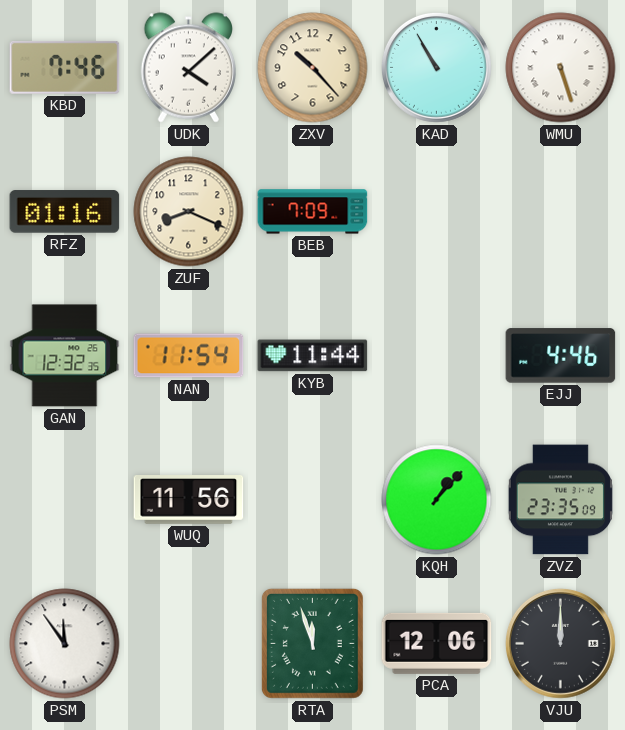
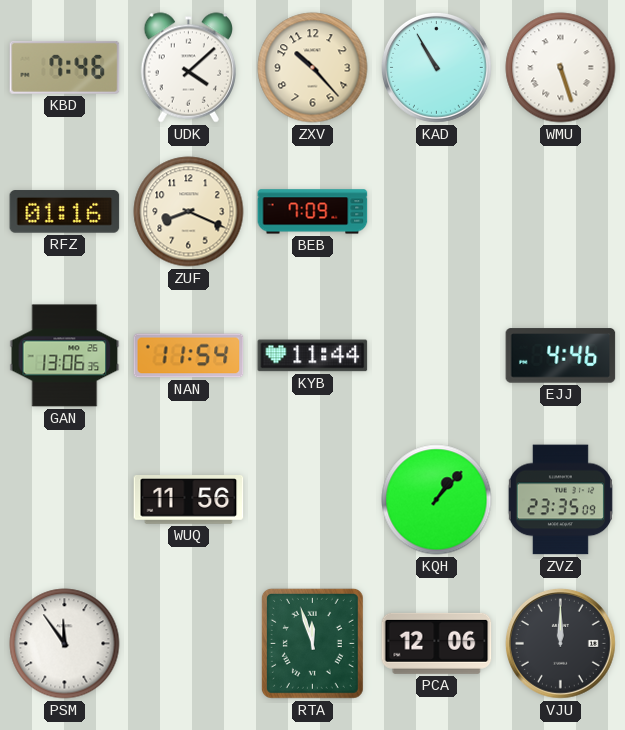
GAN: 12:32 -> 13:06 (65, 356)
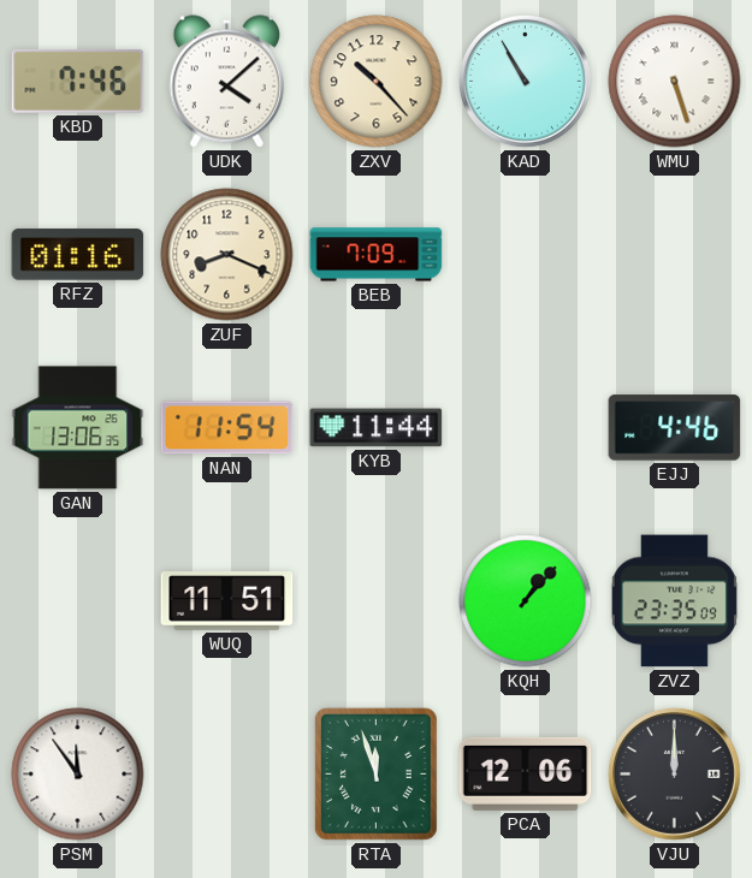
WUQ: 11:56 -> 11:51 (227, 601)
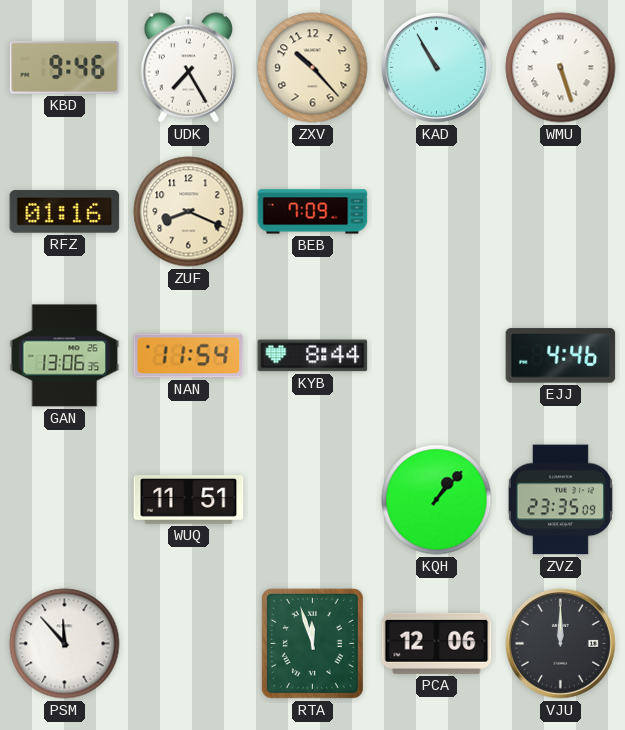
KBD: 7:46 -> 9:46 (65, 67)
UDK: 4:08 -> 7:25 (188, 68)
KYB: 11:44 -> 8:44 (313, 356)
PSM: 11:54 -> 11:53 (65, 644)
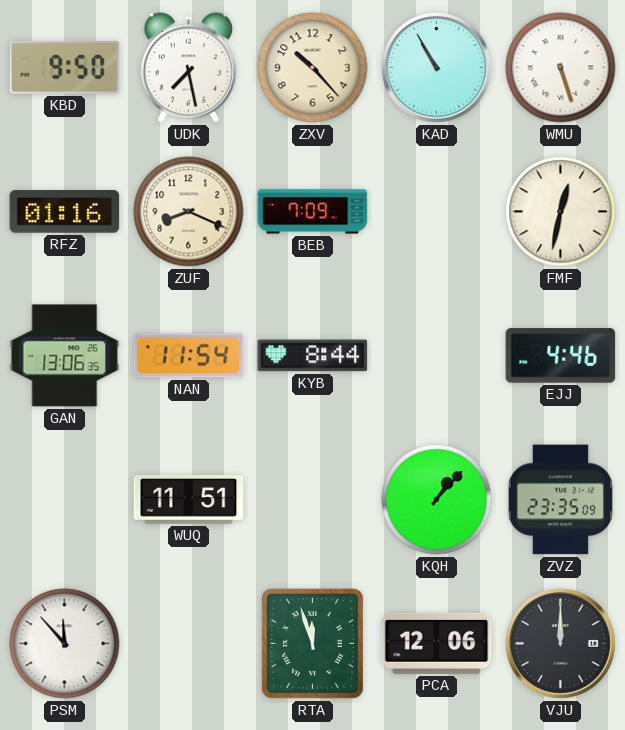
KBD: 9:46 -> 9:50 (65, 67)
UDK: 7:25 -> 7:28 (188, 68)
FMF: none -> 12:32 (561, 212)
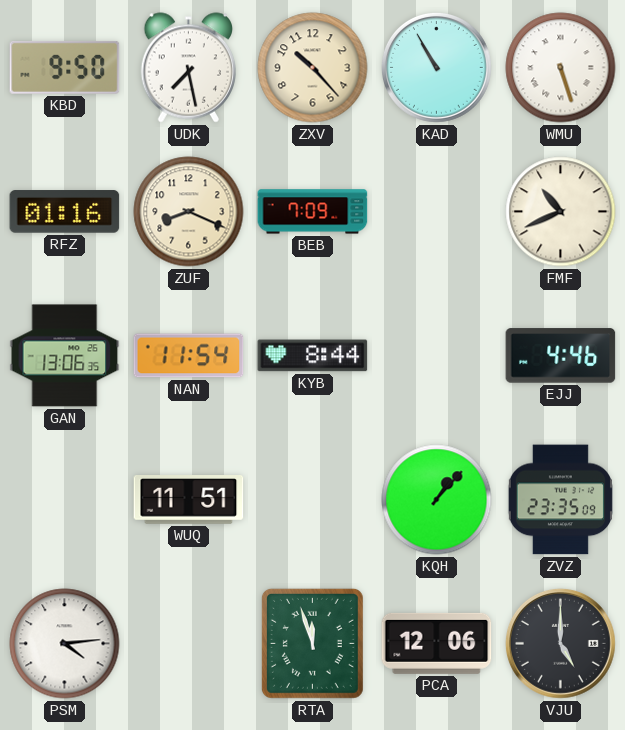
FMF: 12:32 -> 10:41 (561, 212)
PSM: 11:53 -> 4:14 (65, 644)
VJU: 12:00 -> 5:00 (560, 643)
